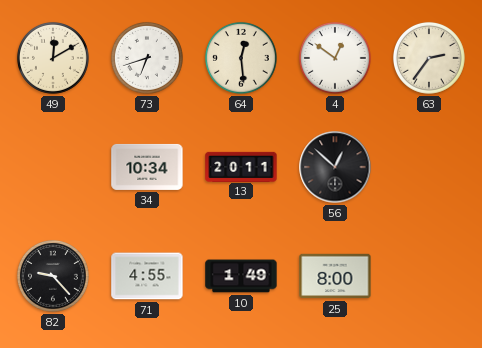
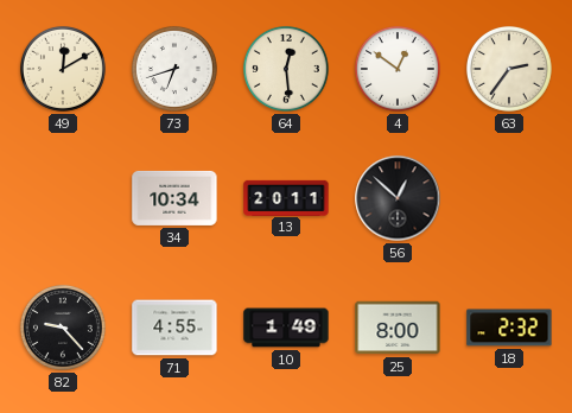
18: none -> 2:32 (509, 328)
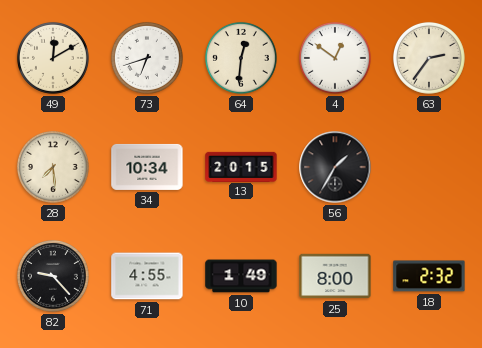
64: 12:29 -> 12:31 (241, 58)
28: none -> 7:29 (53, 167)
13: 20:11 -> 20:15 (241, 166)
56: 12:52 -> 1:35 (335, 167)
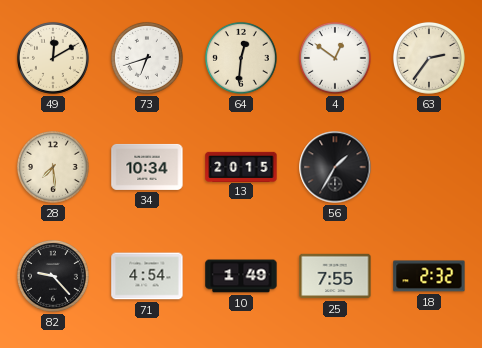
71: 4:55 -> 4:54 (147, 276)
25: 8:00 -> 7:55 (335, 276)
